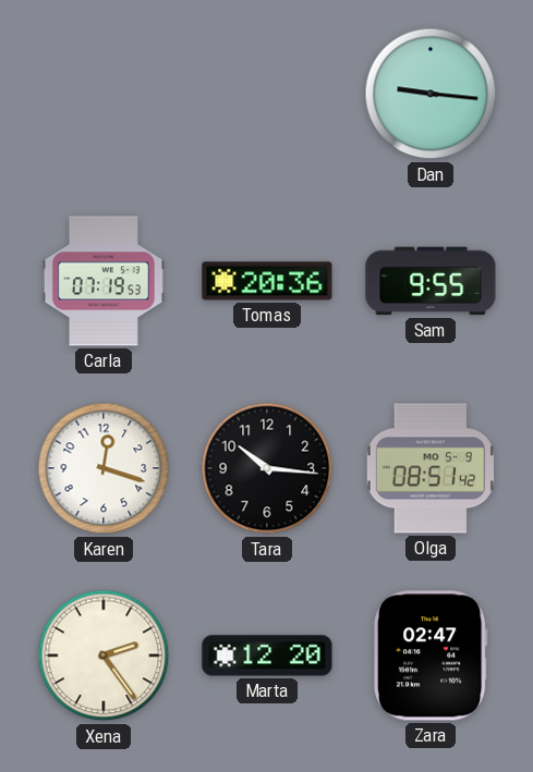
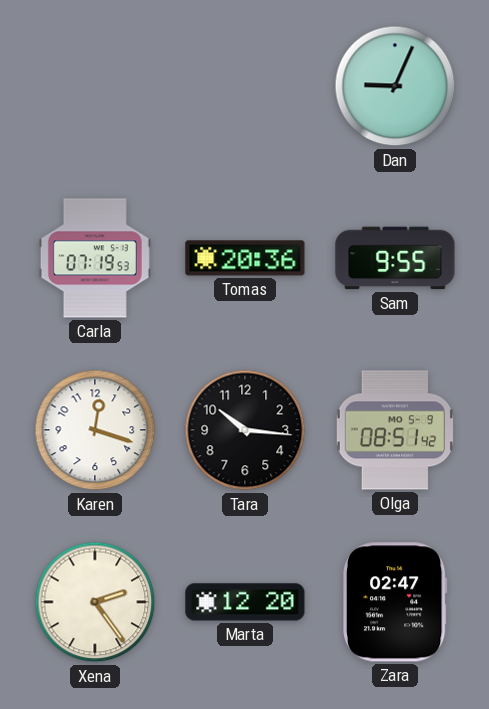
Dan: 9:16 -> 9:04 (395, 86)
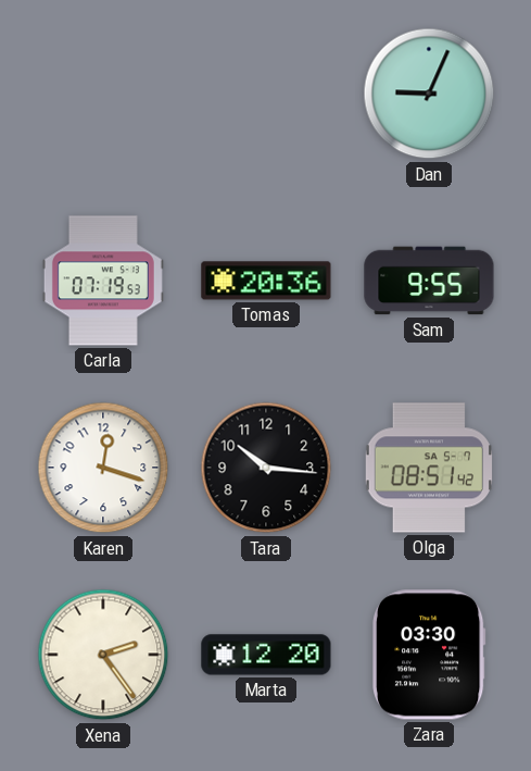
Olga date: MO 5-9 -> SA 5-7 (429, 468)
Zara: 02:47 -> 03:30 (430, 655)
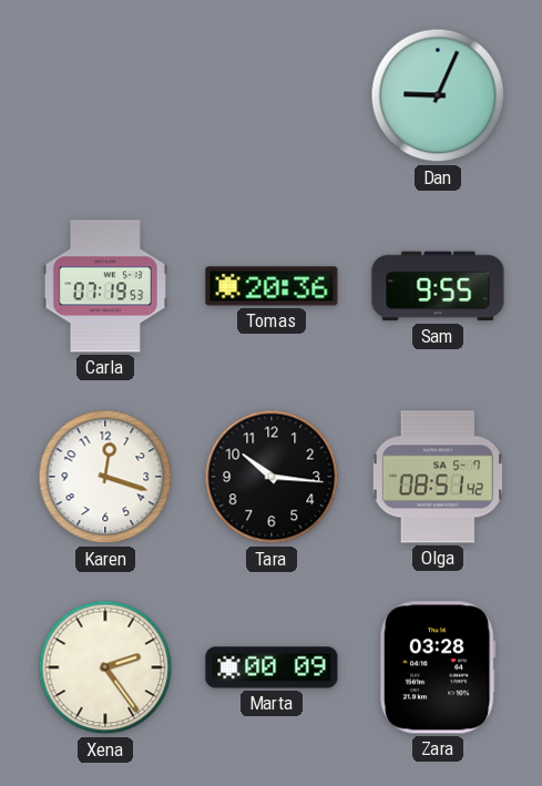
Marta: 12:20 -> 00:09 (272, 667)
Zara: 03:30 -> 03:28 (439, 667)
